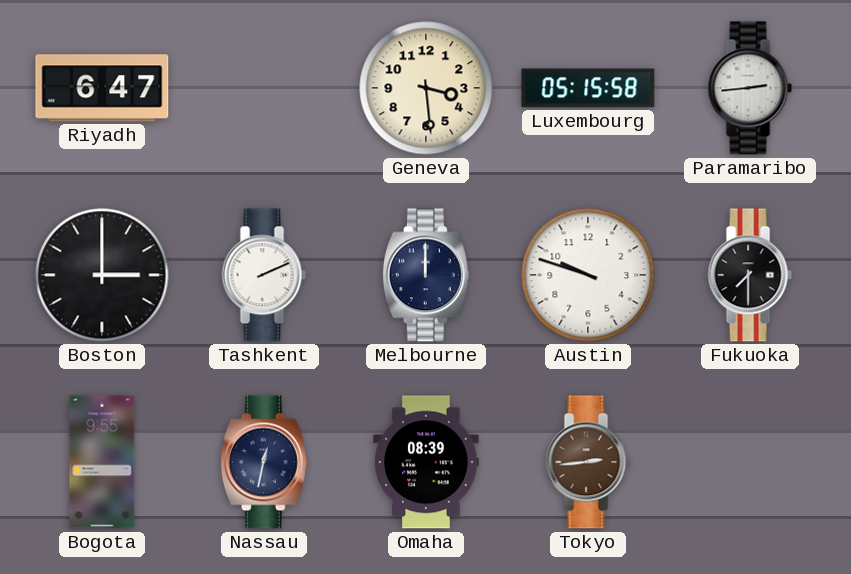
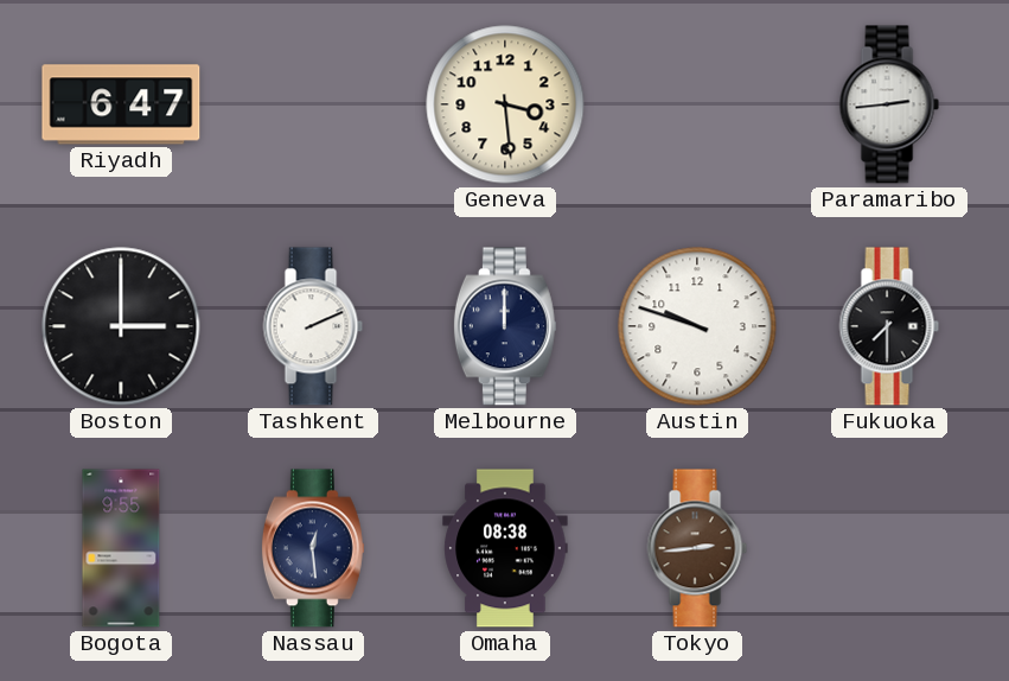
Luxembourg: 05:15 -> none (588, 88)
Nassau: 12:32 -> 12:29 (313, 548)
Omaha: 08:39 -> 08:38 (505, 548)
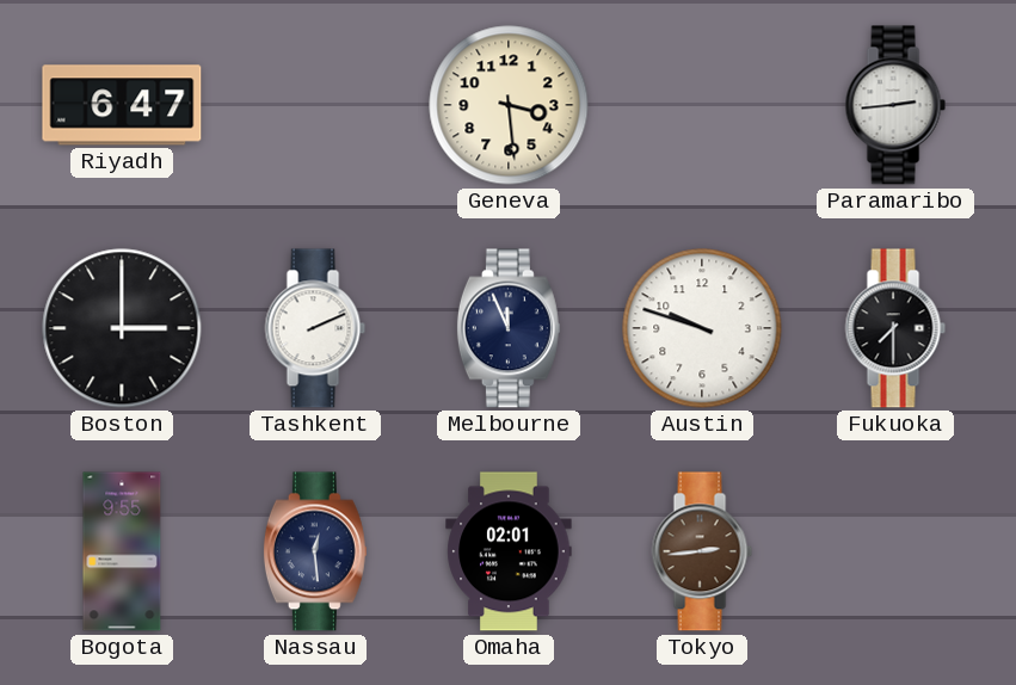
Melbourne: 12:00 -> 11:56 (509, 328)
Omaha: 08:38 -> 02:01 (509, 551)
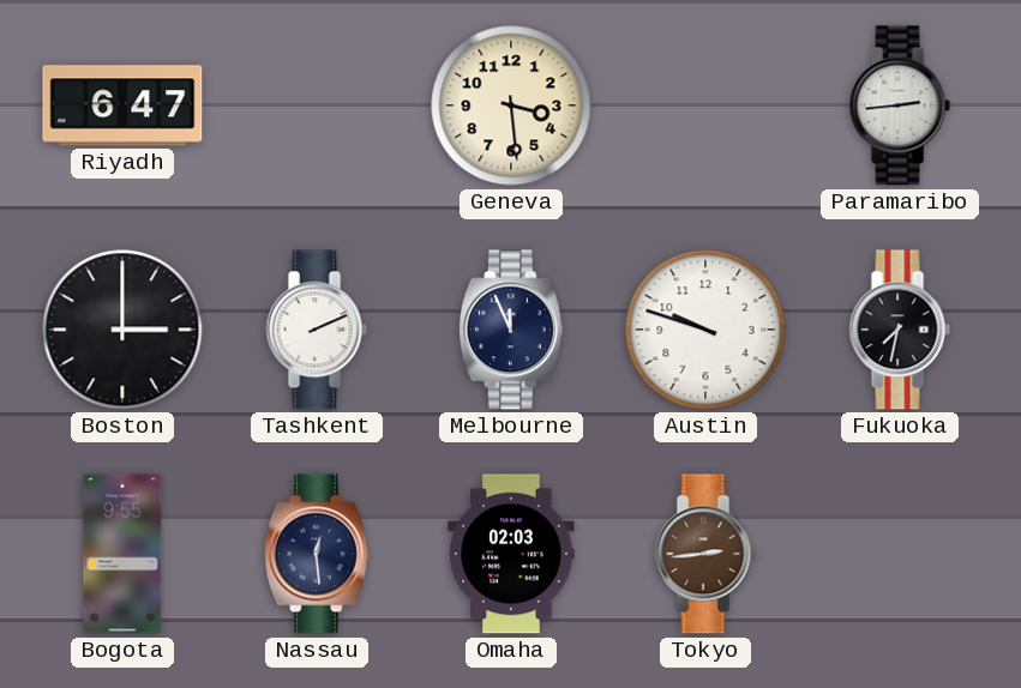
Fukuoka: 7:30 -> 7:32 (900, 330)
Omaha: 02:01 -> 02:03 (511, 554)
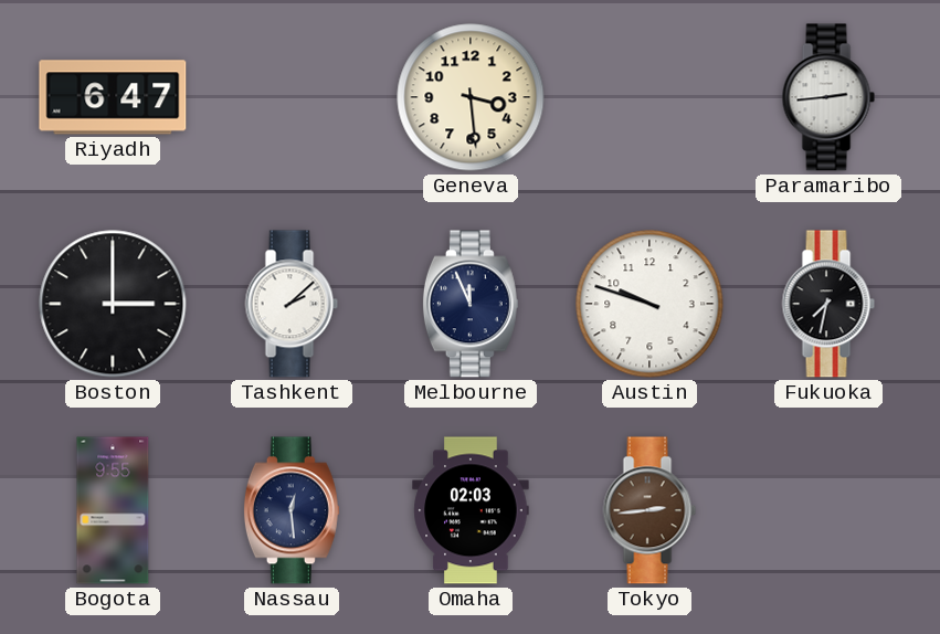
Tashkent: 2:11 -> 2:08 (292, 304)
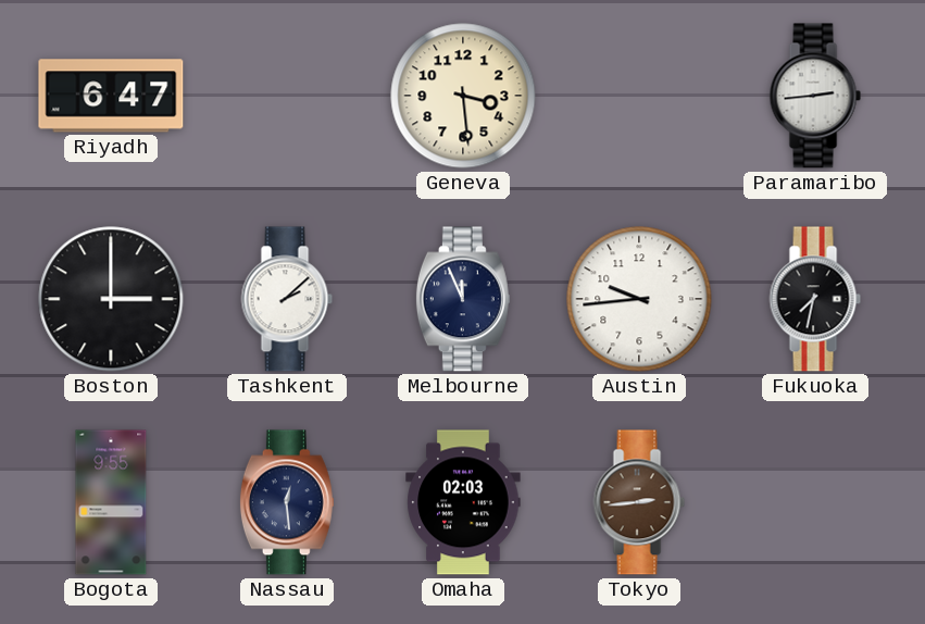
Austin: 9:48 -> 9:44 (639, 299)
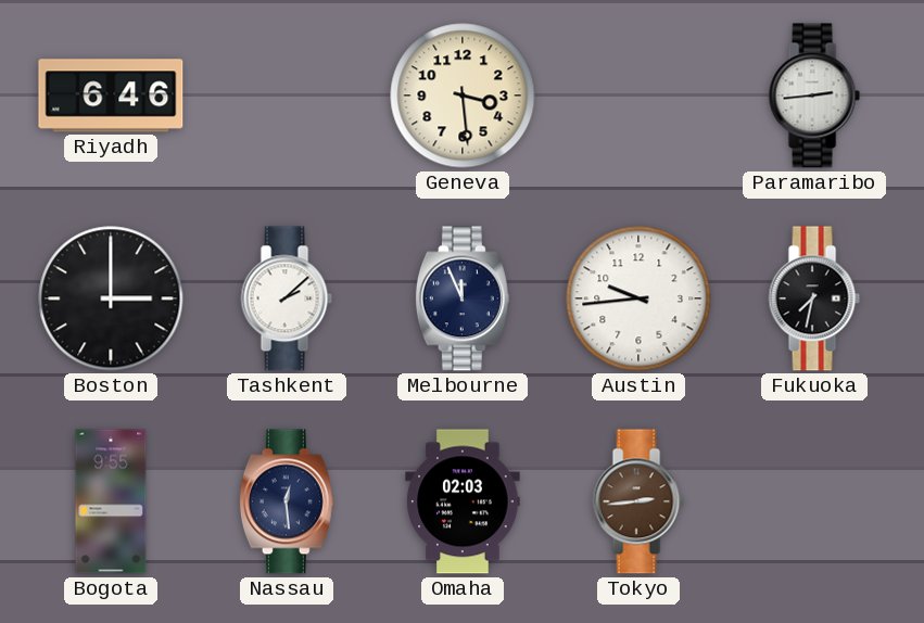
Riyadh: 6:47 -> 6:46 (111, 96)
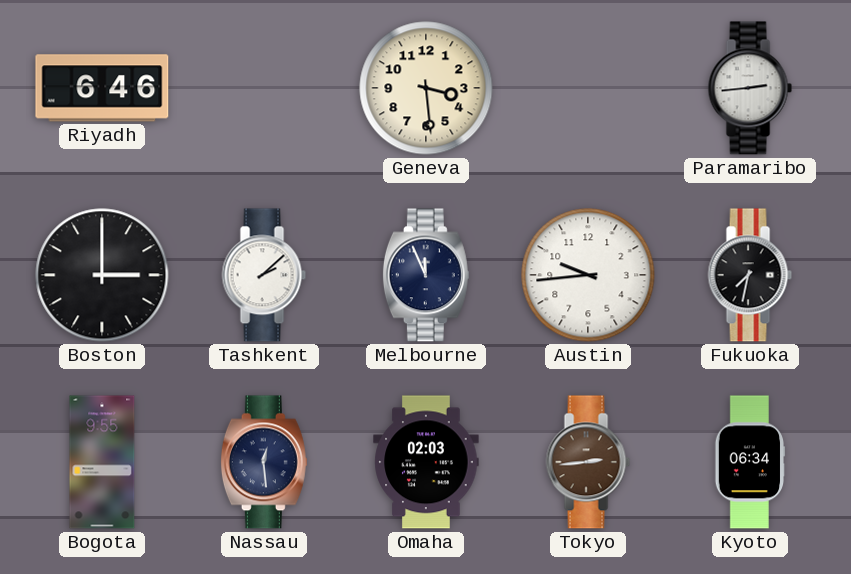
Kyoto: none -> 06:34 (750, 462)
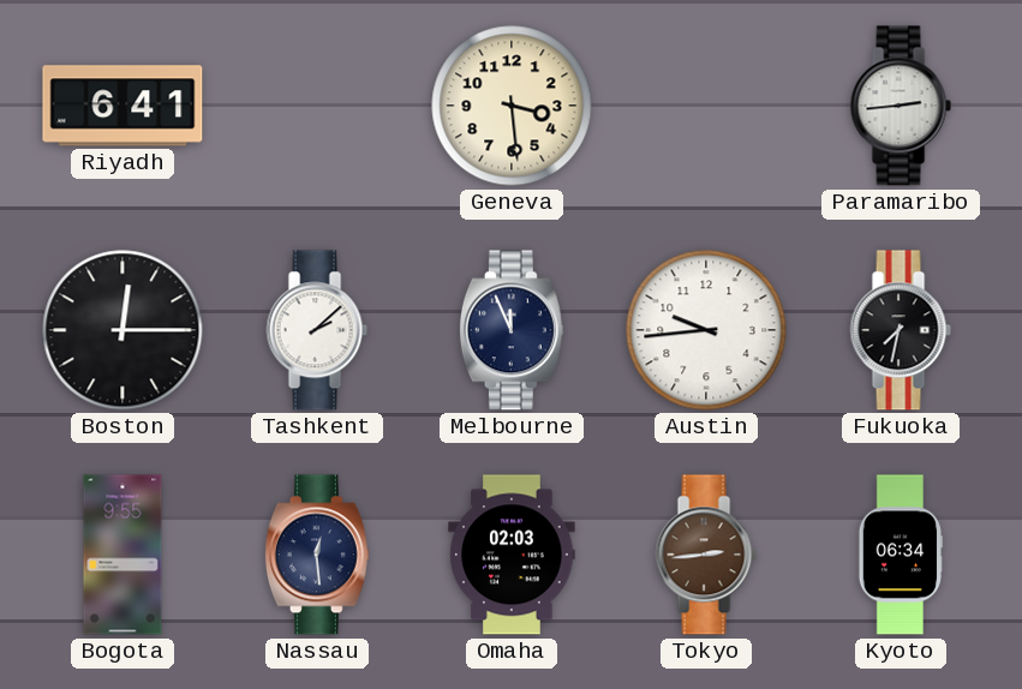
Riyadh: 6:46 -> 6:41 (122, 106)
Boston: 3:00 -> 12:15 (122, 330)
